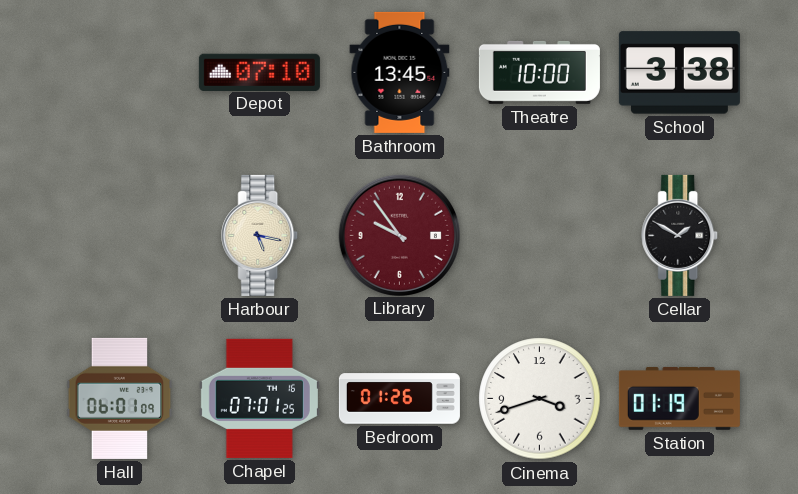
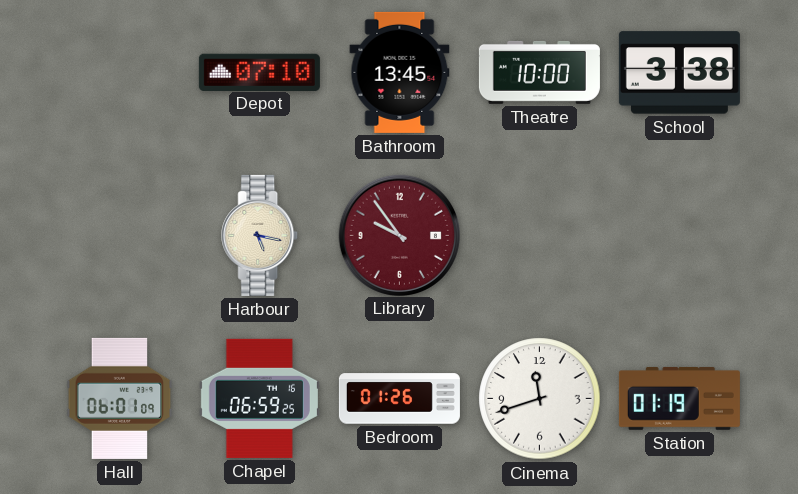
Cellar: 1:50 -> none (680, 235)
Chapel: 07:01 -> 06:59 (259, 398)
Cinema: 3:42 -> 11:42 (540, 399)
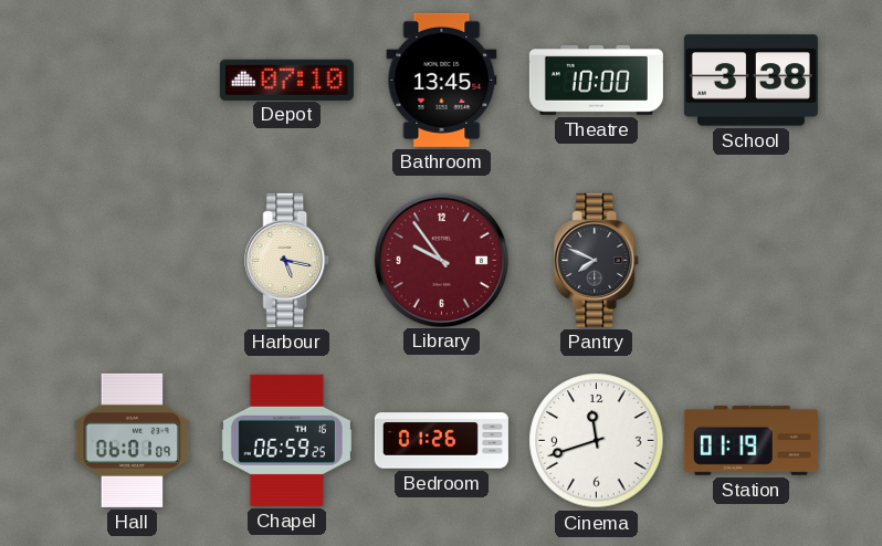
Pantry: none -> 7:49 (597, 260)
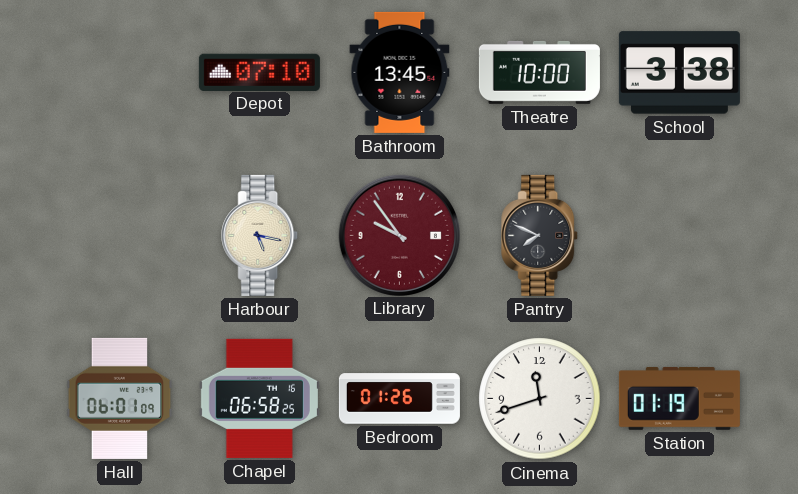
Chapel: 06:59 -> 06:58 (259, 398)
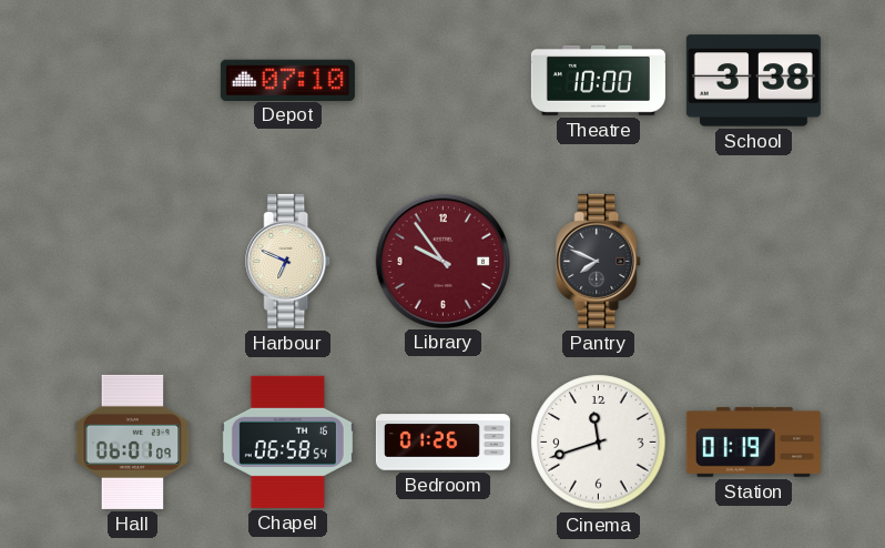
Bathroom: 13:45 -> none (400, 72)
Harbour: 5:17 -> 6:49 (288, 261)
Chapel: 06:58:25 -> 06:58:54 (287, 442)
